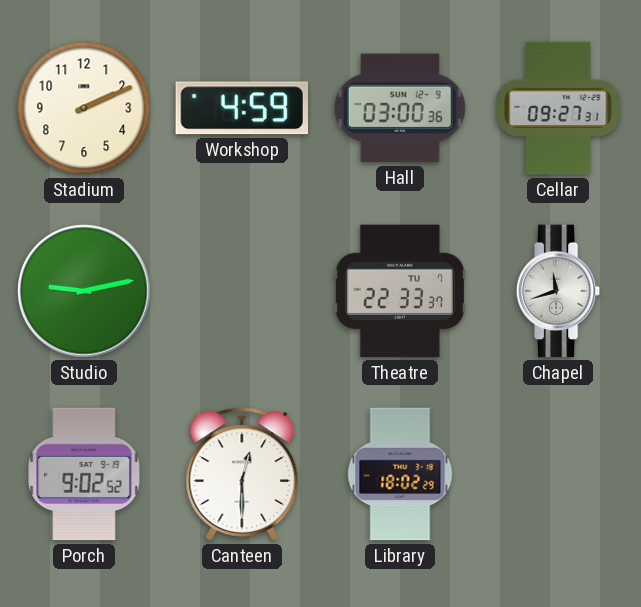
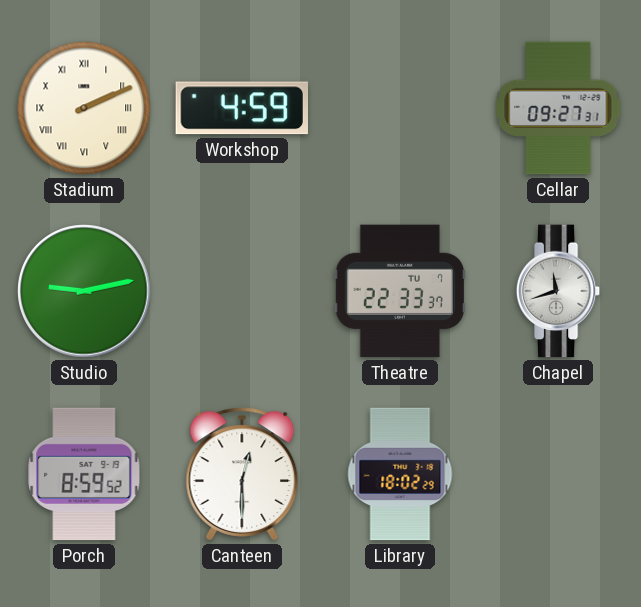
Stadium numerals: Arabic -> Roman (84, 108)
Hall: 03:00 -> none (400, 108)
Porch: 9:02 -> 8:59 (84, 474)
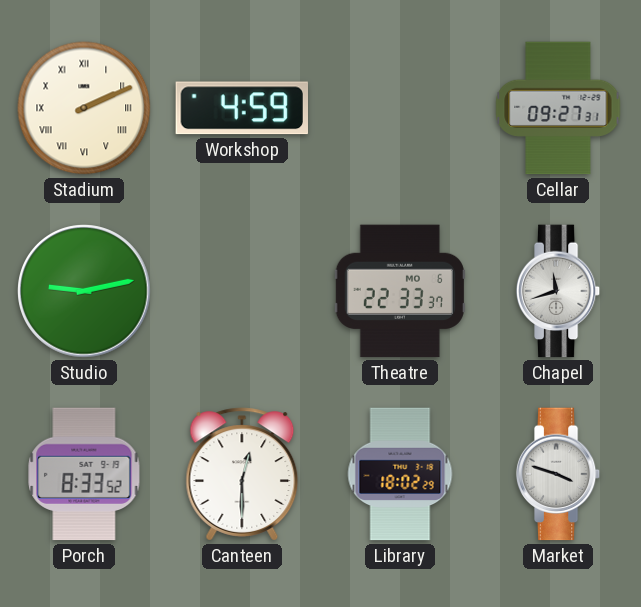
Theatre date: TU 7 -> MO 6 (400, 291)
Porch: 8:59 -> 8:33 (84, 474)
Market: none -> 3:48 (558, 474)
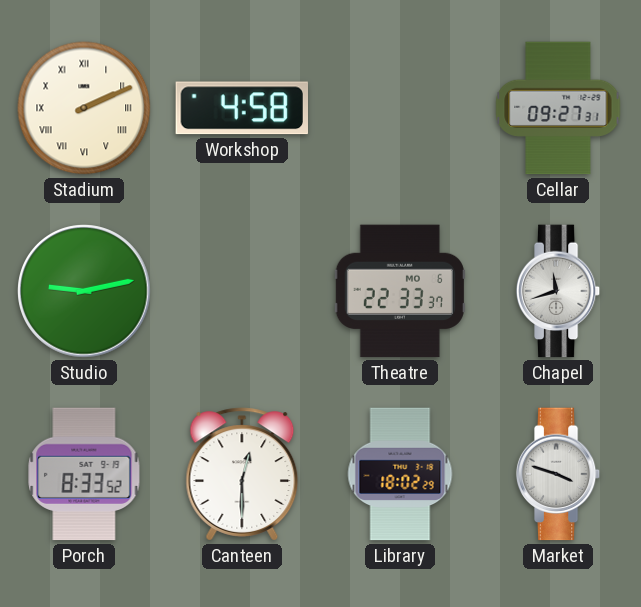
Workshop: 4:59 -> 4:58 (241, 108)
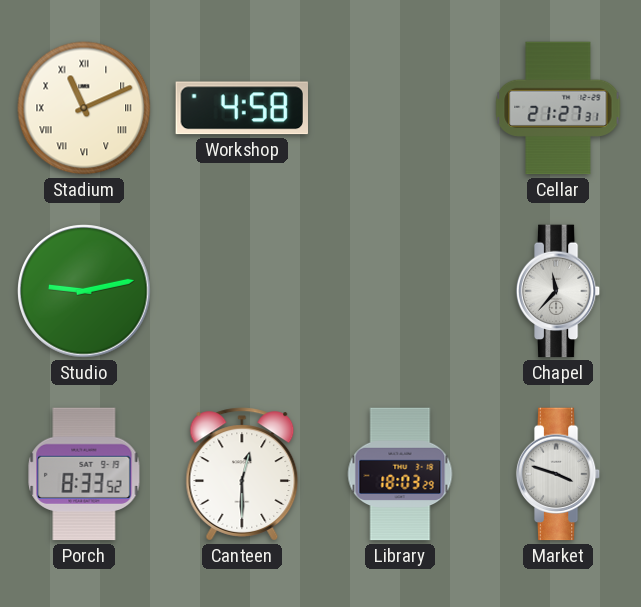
Stadium: 2:11 -> 11:11 (84, 108)
Cellar: 09:27 -> 21:27 (558, 108)
Theatre: 22:33 -> none (400, 291)
Chapel: 11:42 -> 11:37 (558, 291)
Library: 18:02 -> 18:03 (400, 474)
